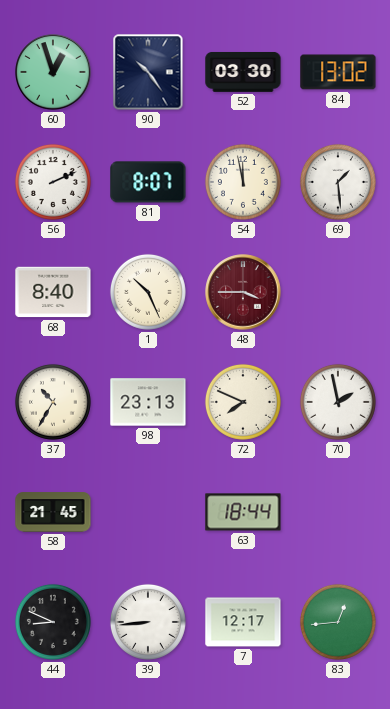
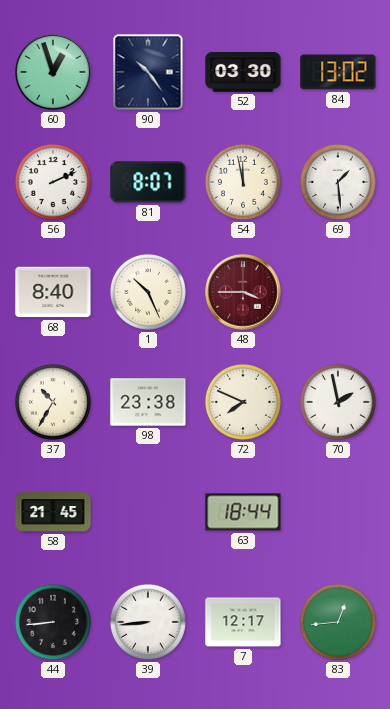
98: 23:13 -> 23:38 (148, 402)
44: 8:49 -> 8:44 (53, 622)
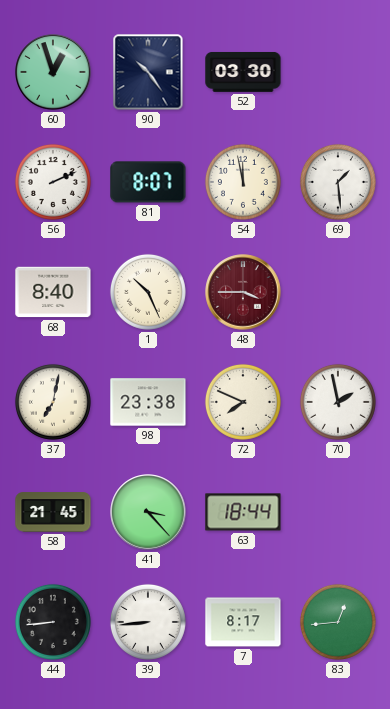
84: 13:02 -> none (338, 72)
37: 10:35 -> 7:02 (53, 402)
41: none -> 3:23 (148, 512)
7: 12:17 -> 8:17 (243, 622)
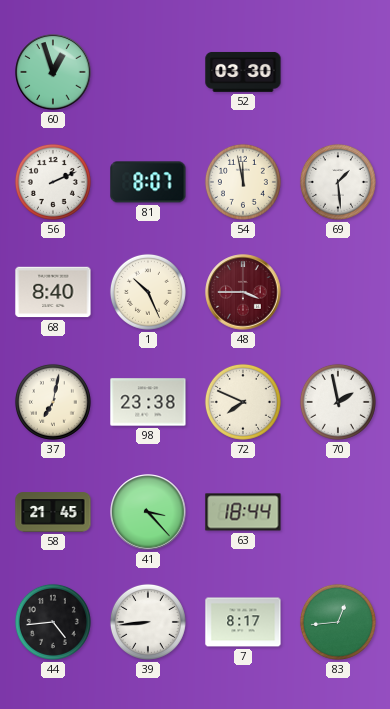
90: 10:24 -> none (148, 72)
44: 8:44 -> 4:44 (53, 622)
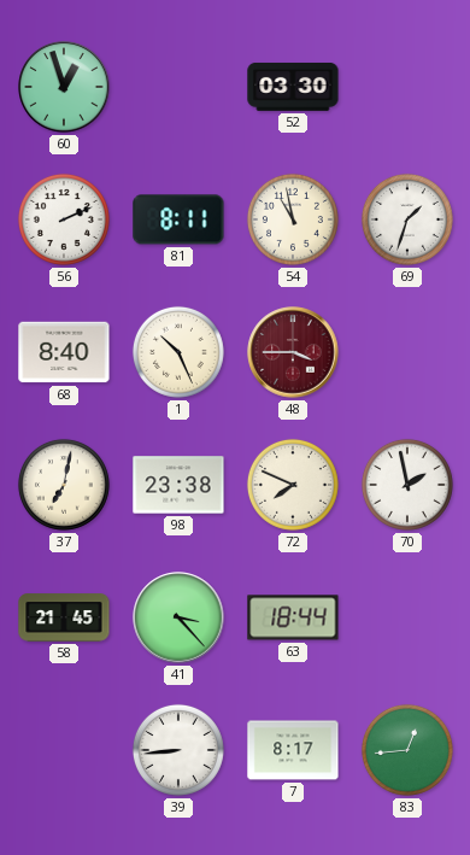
81: 8:07 -> 8:11 (178, 219)
54: 11:58 -> 10:58 (293, 219)
69: 1:29 -> 1:33 (407, 219)
44: 4:44 -> none (53, 622)
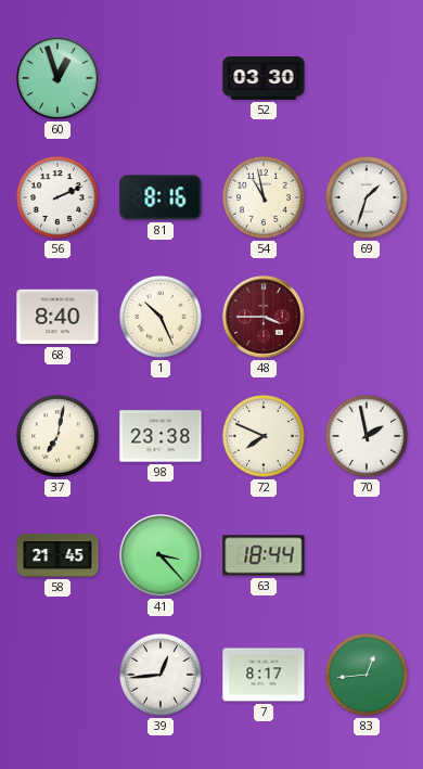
81: 8:11 -> 8:16 (161, 197)
39: 8:44 -> 12:44 (161, 675)
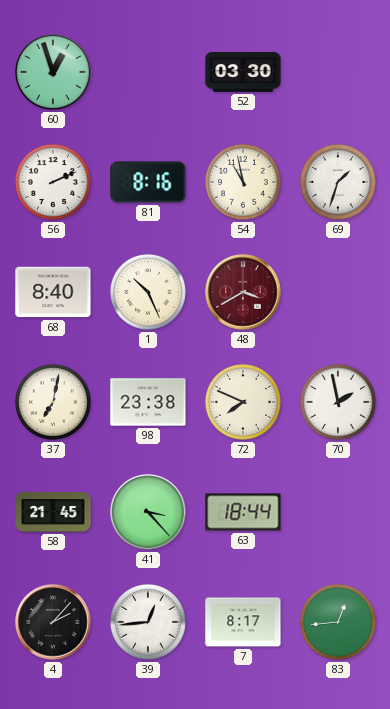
48: 3:45 -> 3:40 (243, 292)
4: none -> 2:07 (53, 622)
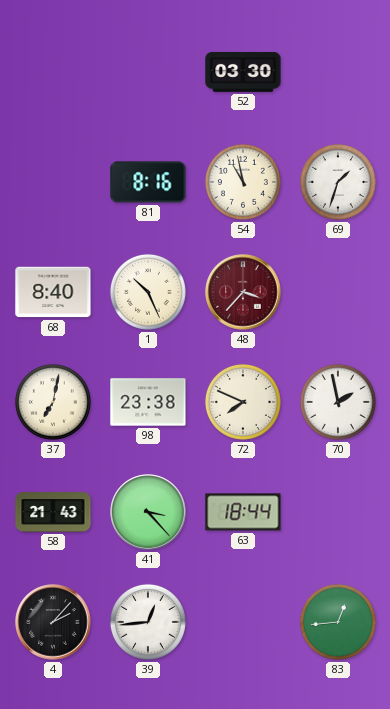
60: 12:57 -> none (53, 72)
56: 2:11 -> none (53, 182)
48: 3:40 -> 3:37 (243, 292)
58: 21:45 -> 21:43 (53, 512)
7: 8:17 -> none (243, 622)
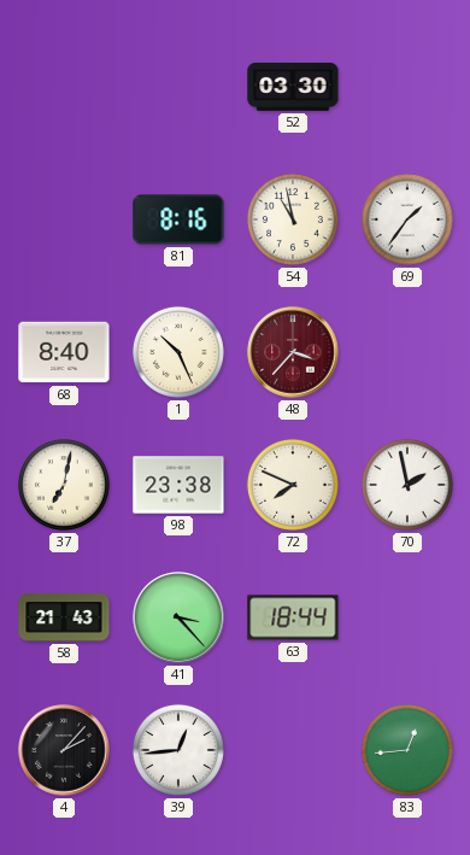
69: 1:33 -> 1:36 (407, 219)
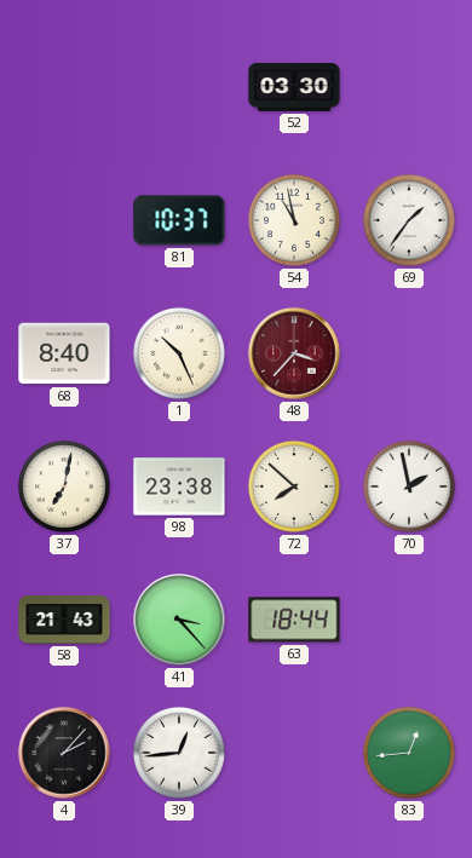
81: 8:16 -> 10:37 (179, 220)
72: 7:49 -> 7:52 (294, 486)
